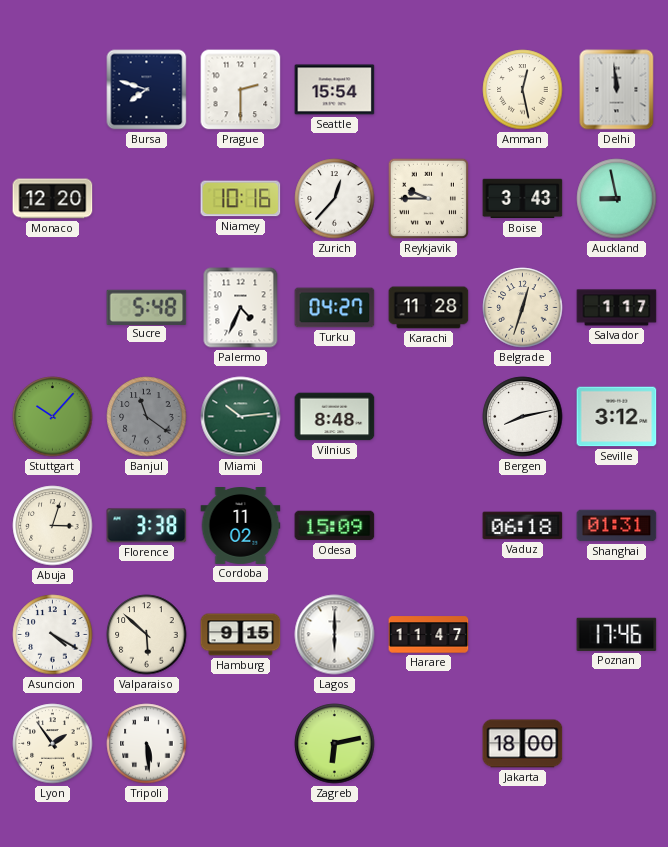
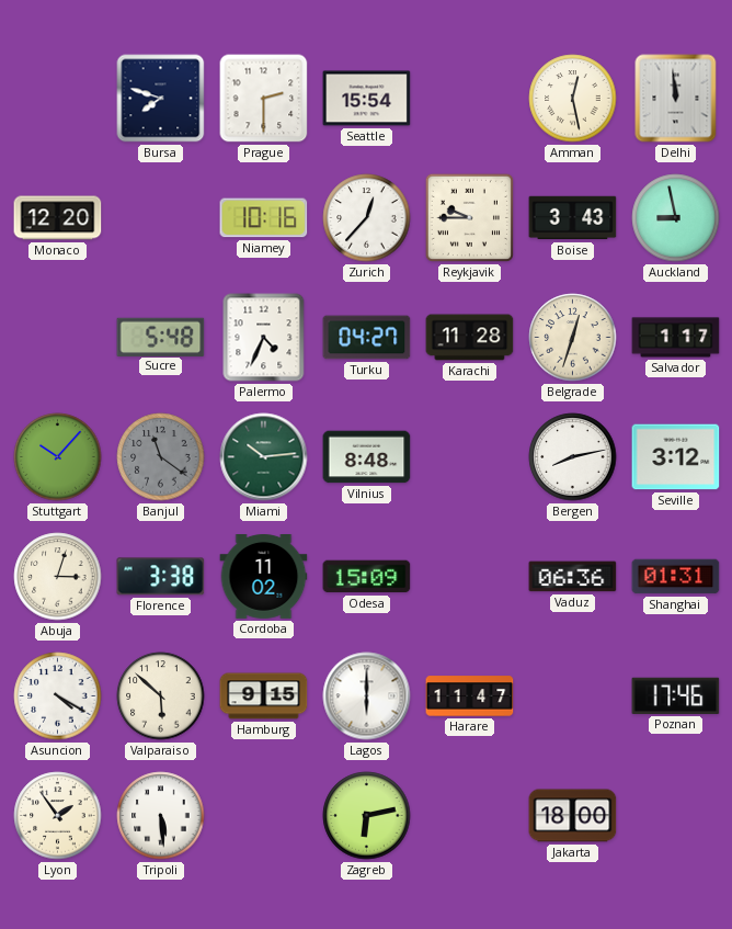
Vaduz: 06:18 -> 06:36 (573, 577)
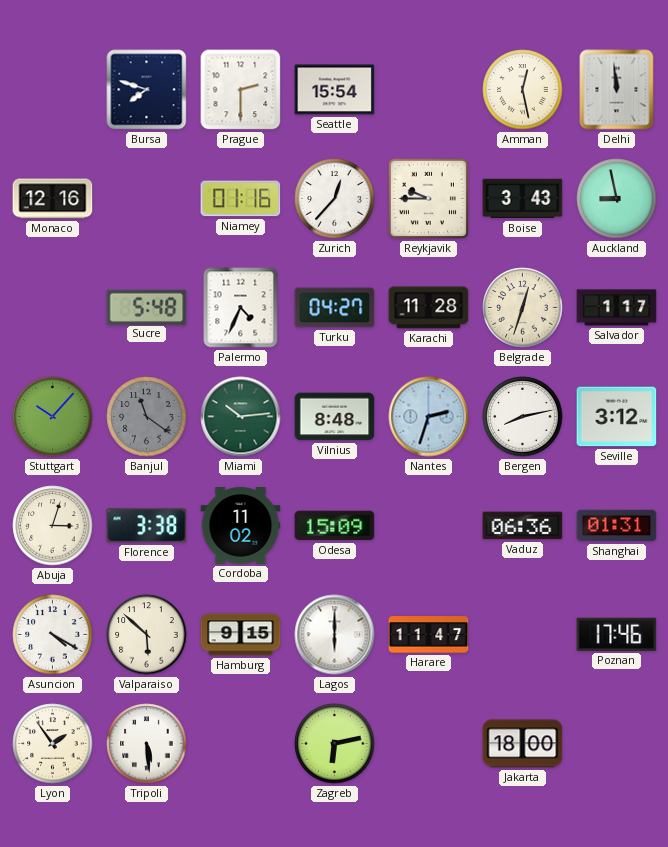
Monaco: 12:20 -> 12:16 (53, 199)
Niamey: 10:16 -> 01:16 (241, 199)
Nantes: none -> 2:33 (429, 417)
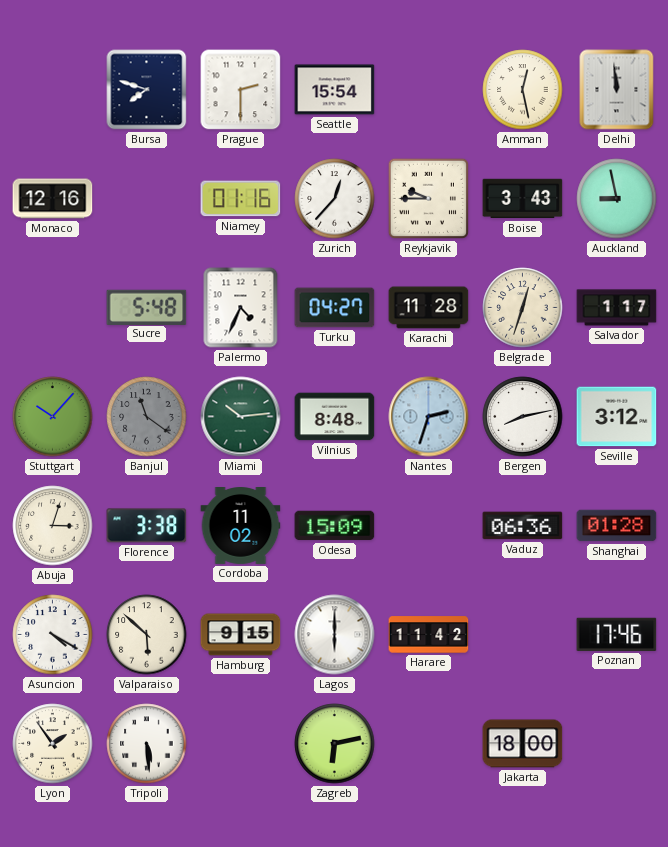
Shanghai: 01:31 -> 01:28 (617, 526)
Harare: 11:47 -> 11:42 (429, 635)
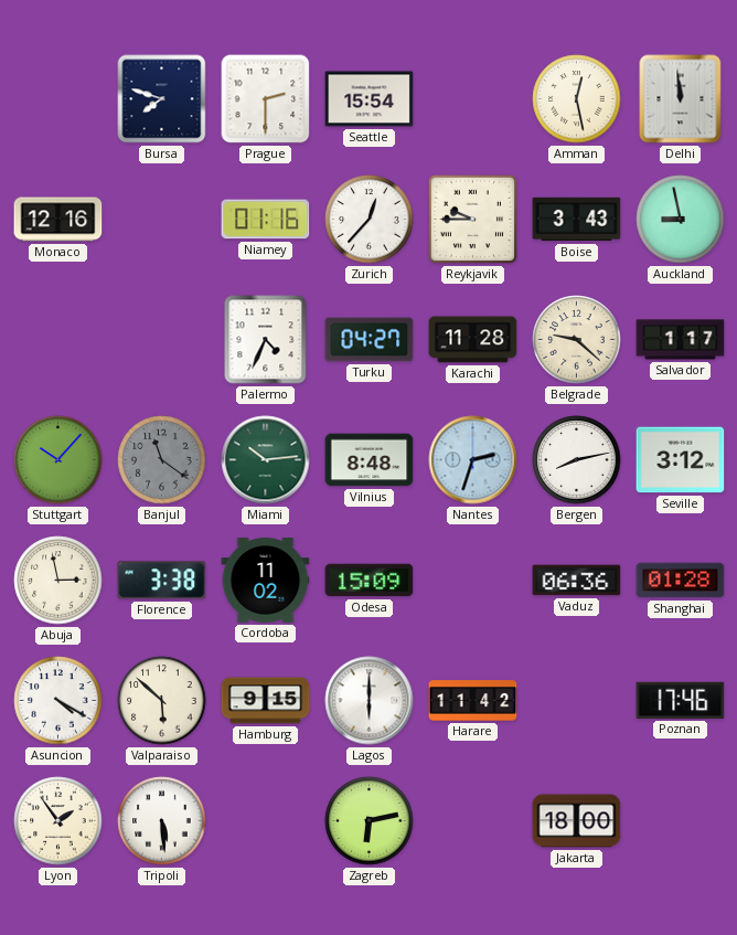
Sucre: 5:48 -> none (147, 307)
Belgrade: 12:33 -> 9:22 (577, 340)
Abuja: 3:03 -> 2:58 (58, 581)
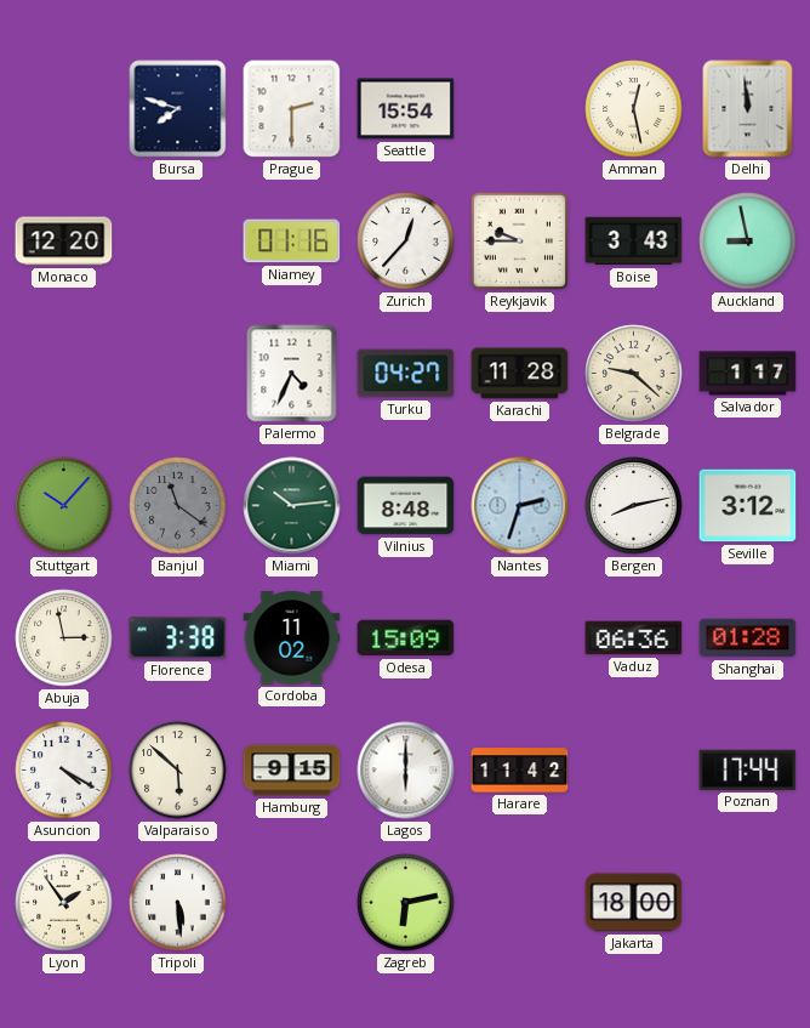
Monaco: 12:16 -> 12:20 (64, 242)
Poznan: 17:46 -> 17:44 (748, 769)
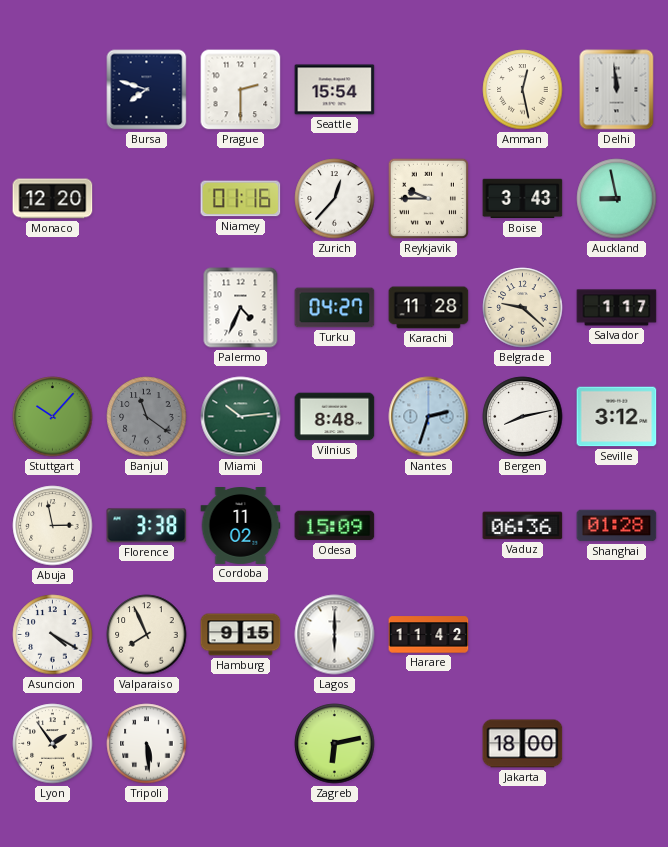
Valparaiso: 5:52 -> 7:56 (147, 635)
Poznan: 17:44 -> none (748, 769)
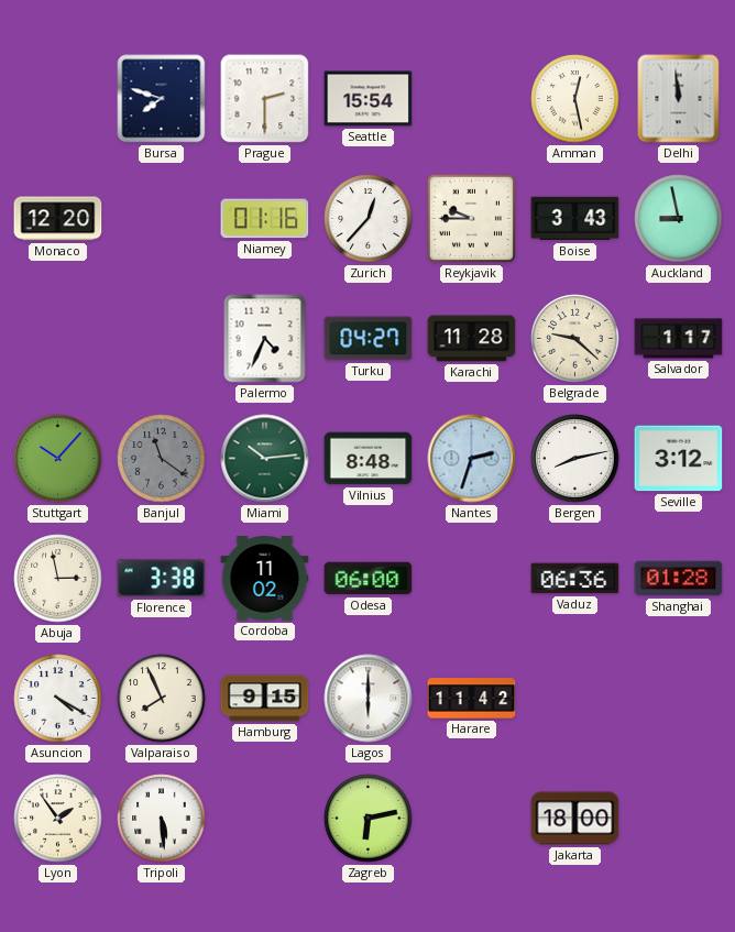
Odesa: 15:09 -> 06:00 (369, 579)
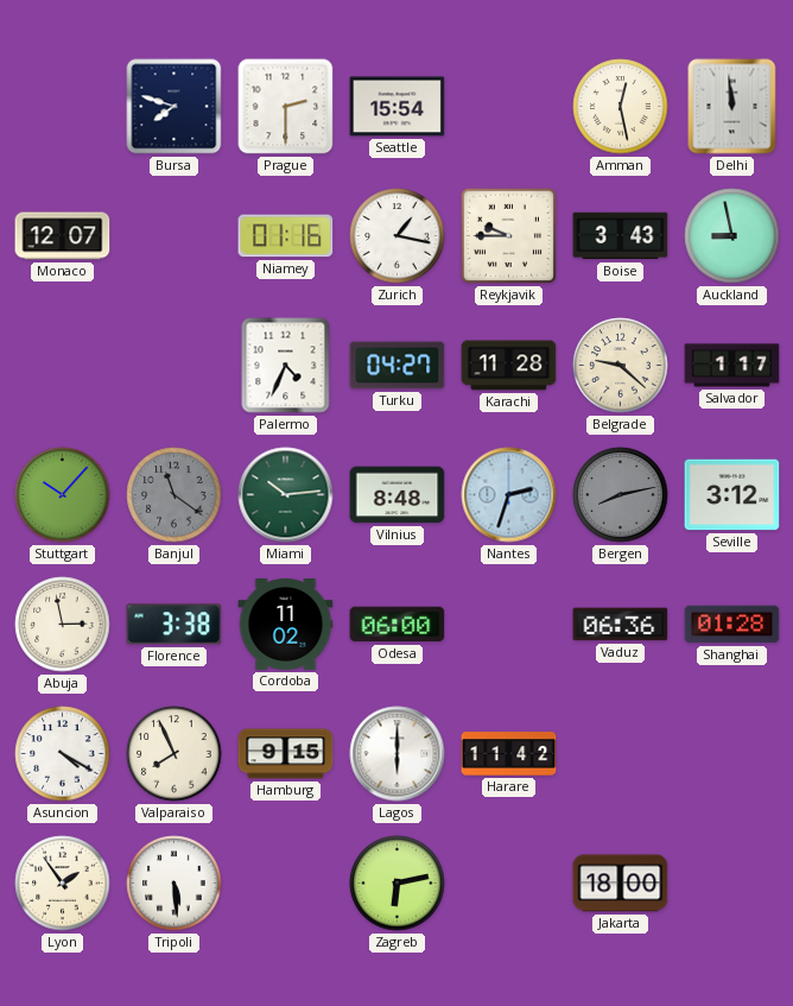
Monaco: 12:20 -> 12:07 (63, 236)
Zurich: 12:37 -> 1:17 (398, 236)
Bergen dial: white -> grey (621, 495)
